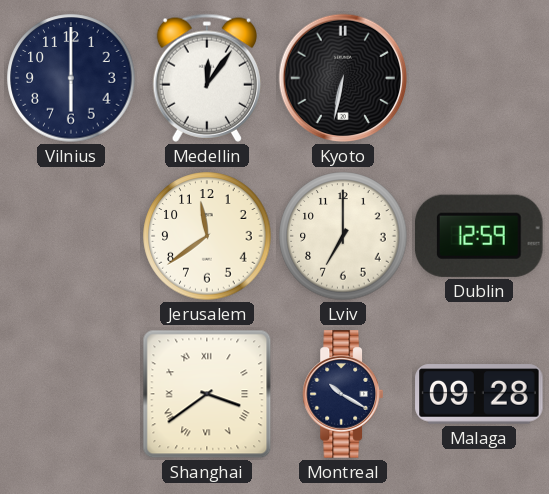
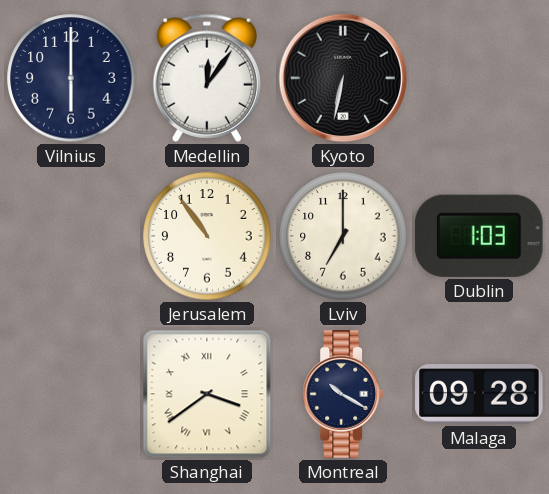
Jerusalem: 11:39 -> 10:54 (207, 236)
Dublin: 12:59 -> 1:03 (479, 236)
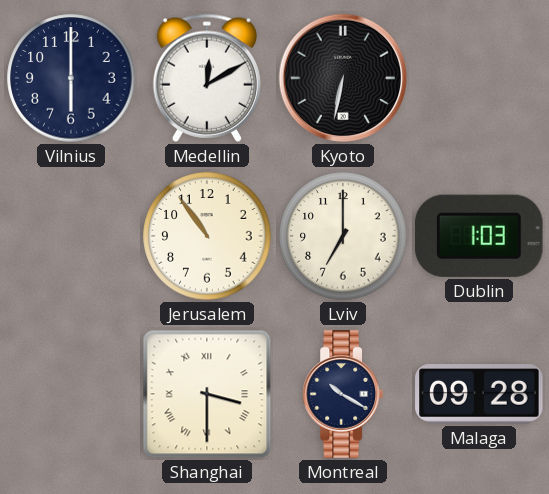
Medellin: 12:06 -> 12:10 (206, 78)
Shanghai: 3:39 -> 3:30 (207, 394)
